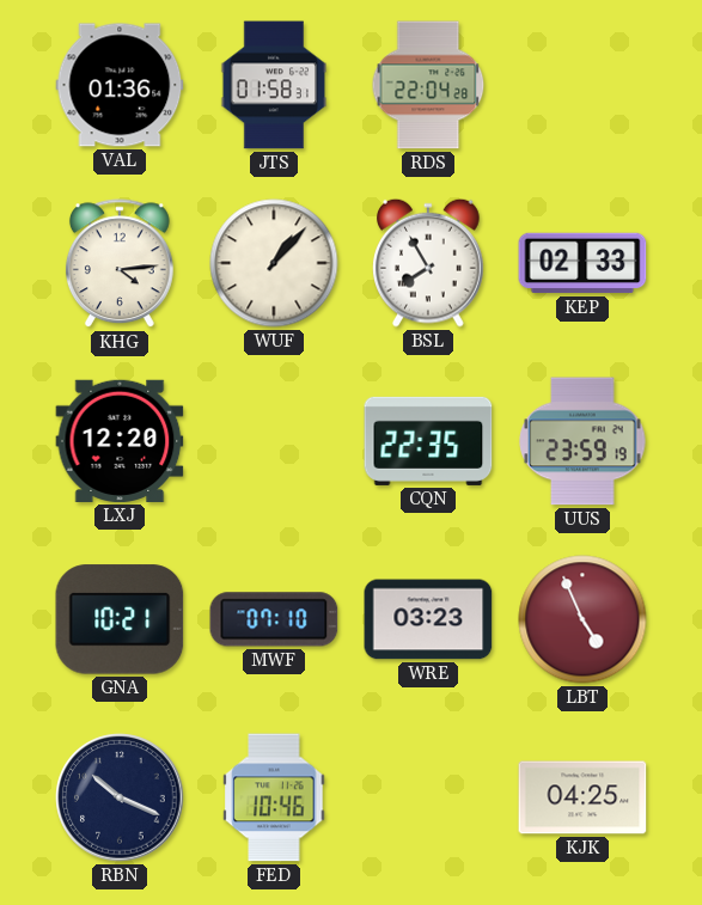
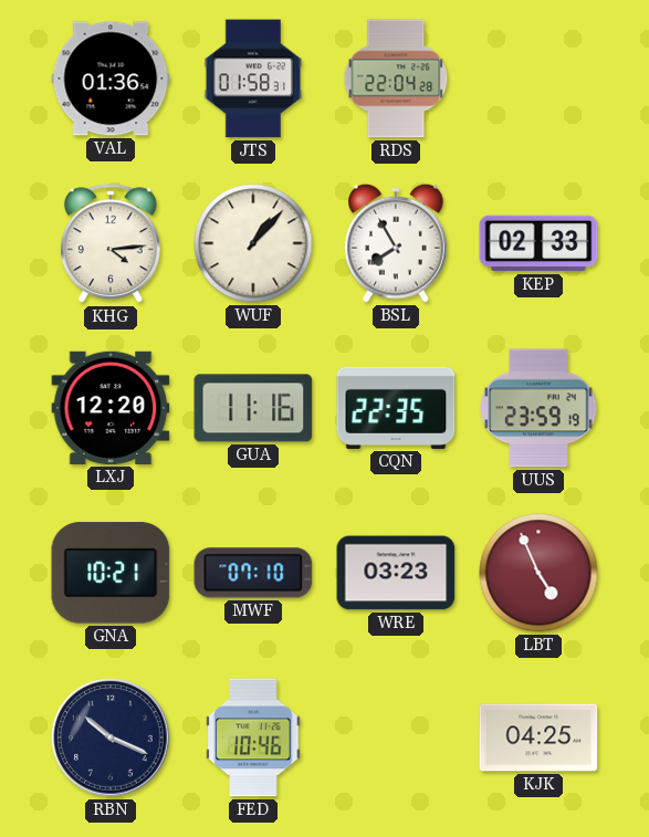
GUA: none -> 11:16 (253, 408)
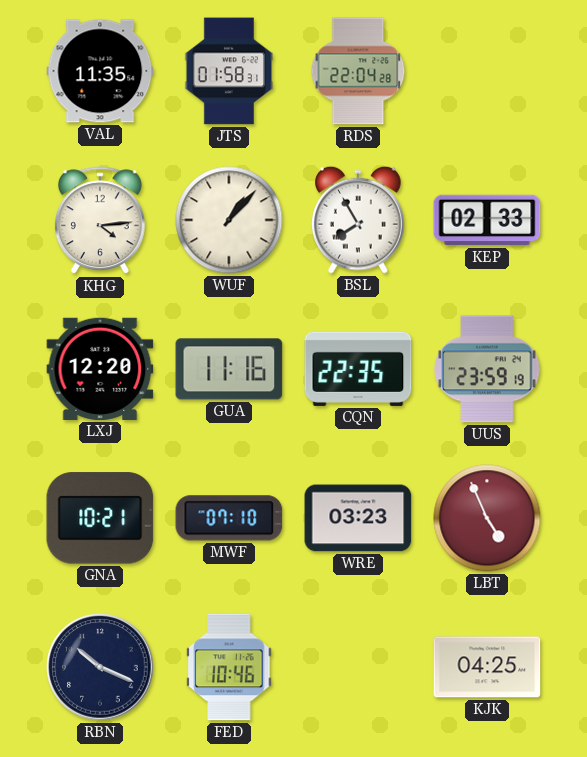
VAL: 01:36 -> 11:35 (100, 71)
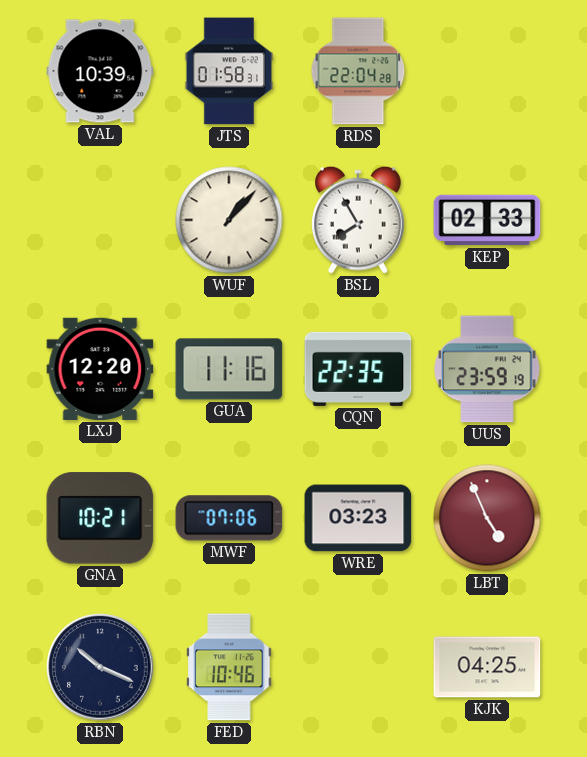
VAL: 11:35 -> 10:39 (100, 71)
KHG: 4:14 -> none (100, 221)
MWF: 07:10 -> 07:06 (229, 518)
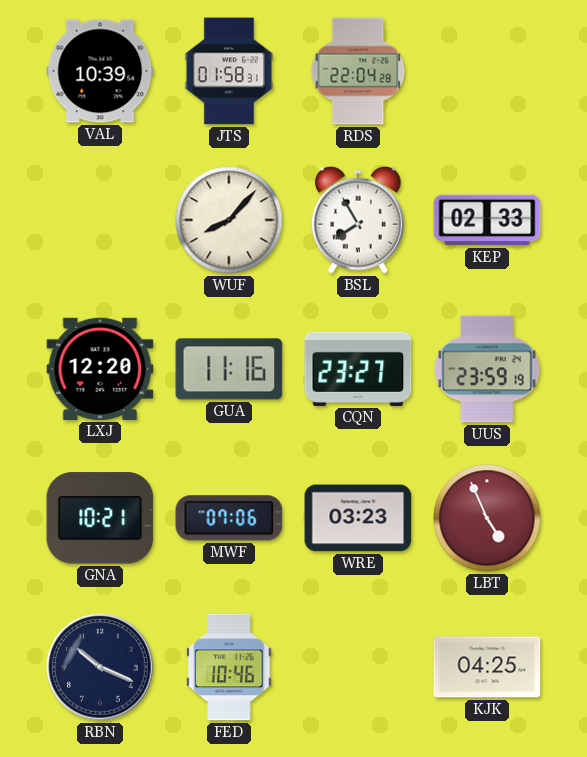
WUF: 1:07 -> 8:07 (229, 220)
CQN: 22:35 -> 23:27 (358, 369)
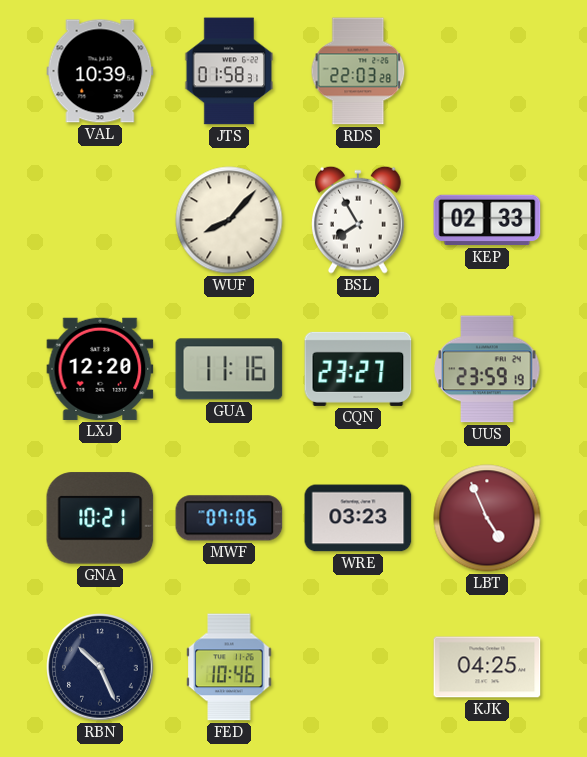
RDS: 22:04 -> 22:03 (358, 71)
RBN: 10:19 -> 10:26 (100, 667)
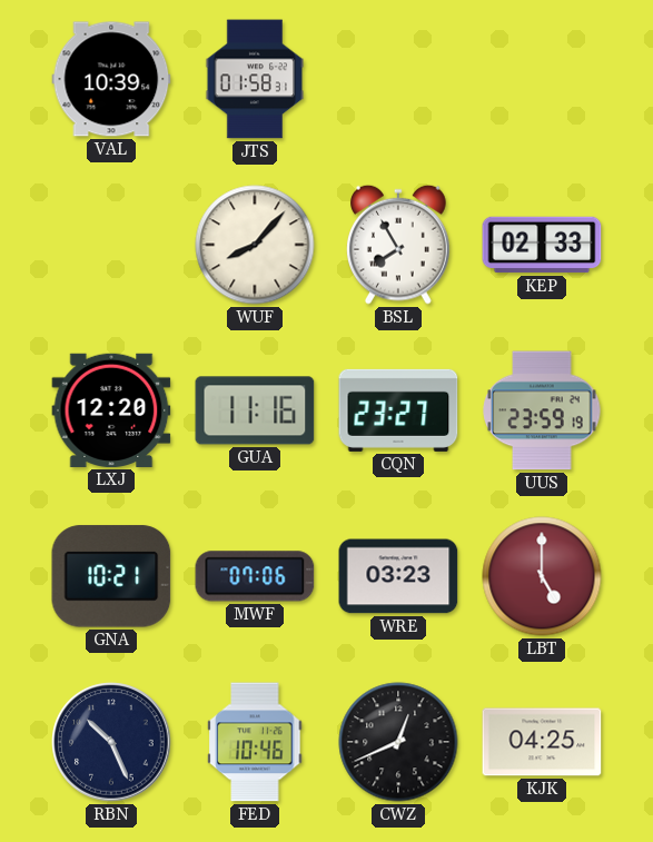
RDS: 22:03 -> none (358, 71)
LBT: 4:56 -> 5:00 (542, 576)
CWZ: none -> 12:41 (398, 742)
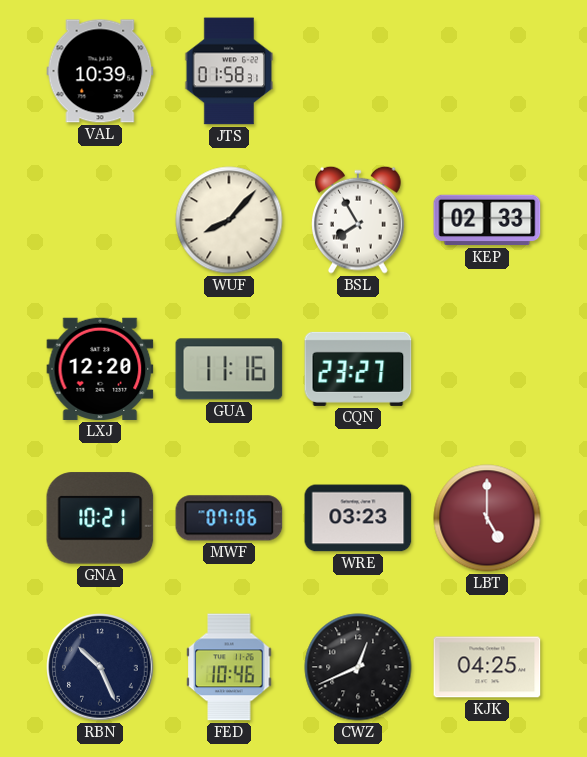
UUS: 23:59 -> none (542, 410)
